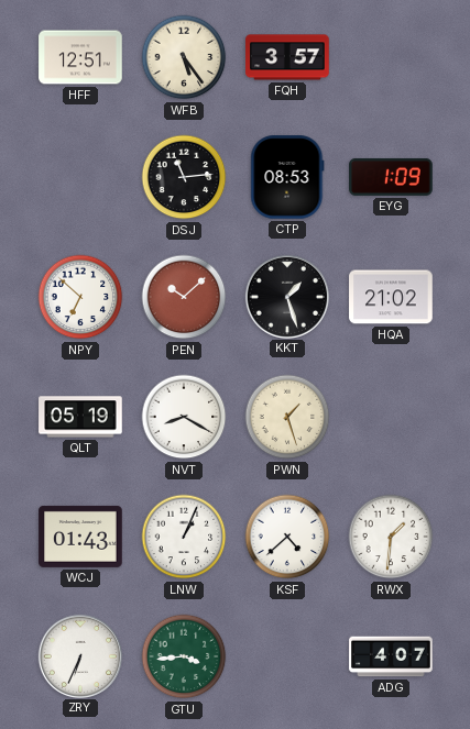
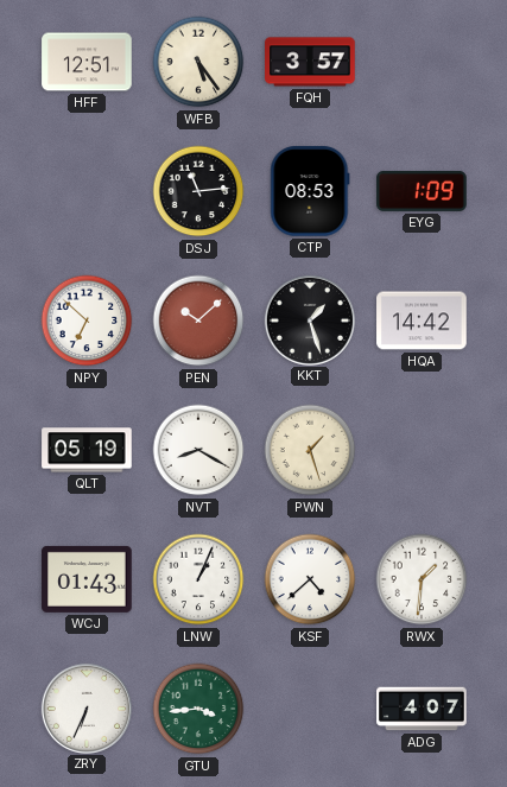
HQA: 21:02 -> 14:42 (422, 320)
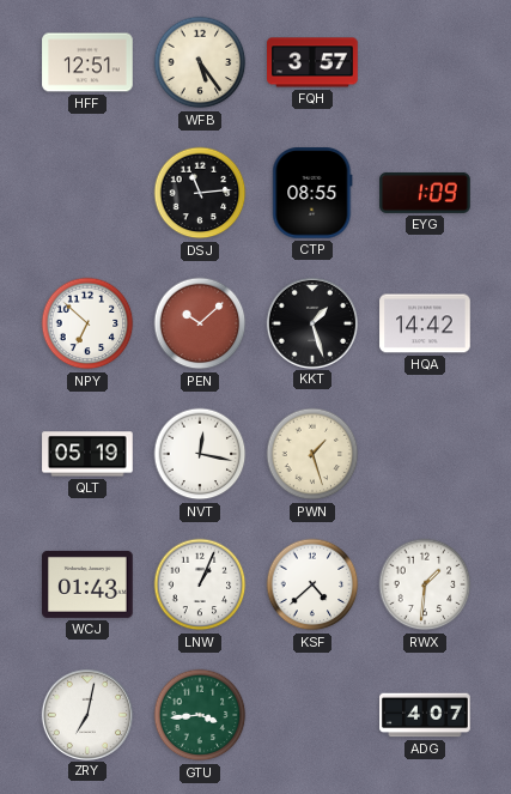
CTP: 08:53 -> 08:55 (312, 193)
NVT: 8:20 -> 12:17 (200, 454)
ZRY: 6:34 -> 7:02 (86, 714)
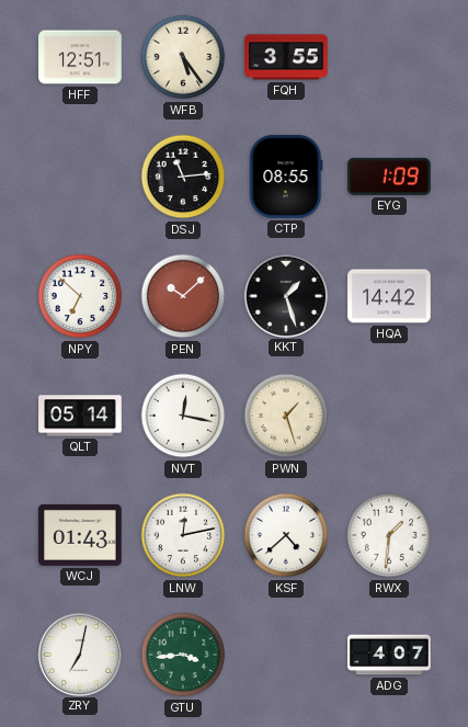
FQH: 3:57 -> 3:55 (286, 57)
QLT: 05:19 -> 05:14 (80, 416)
LNW: 1:04 -> 12:13 (183, 535)
